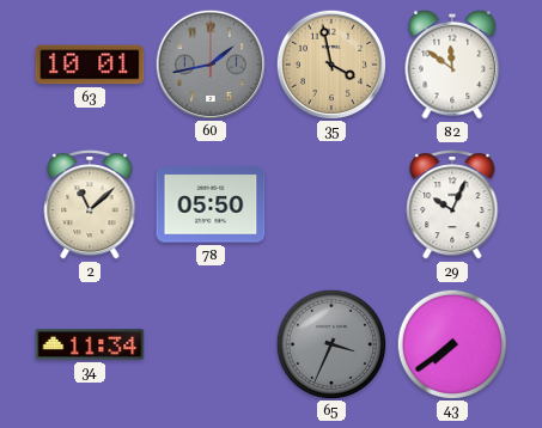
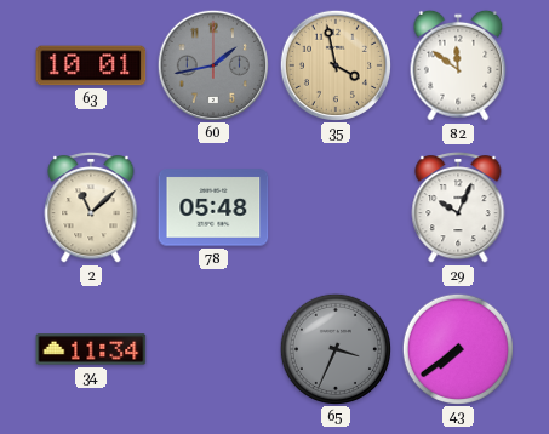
78: 05:50 -> 05:48 (213, 207)
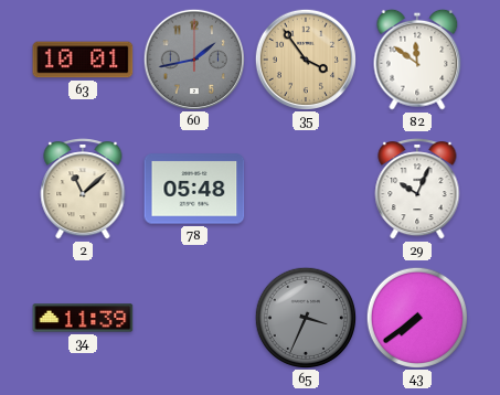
35: 3:58 -> 3:54 (305, 58)
34: 11:34 -> 11:39 (83, 318)
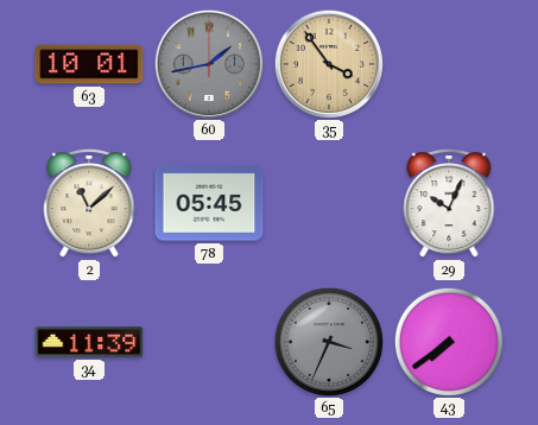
82: 11:51 -> none (417, 60)
78: 05:48 -> 05:45 (209, 203)
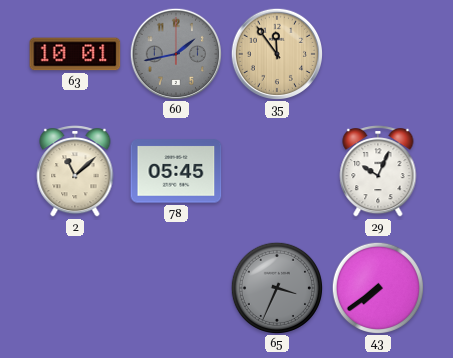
35: 3:54 -> 11:54 (276, 53)
34: 11:39 -> none (89, 342)
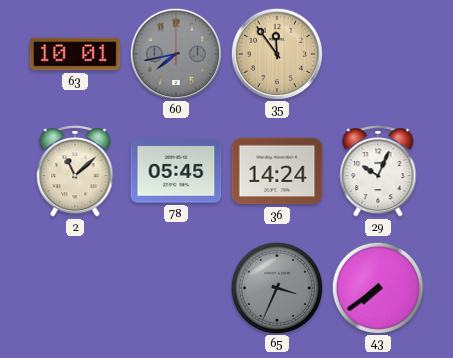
60: 1:43 -> 7:43 (175, 53)
36: none -> 14:24 (277, 171)
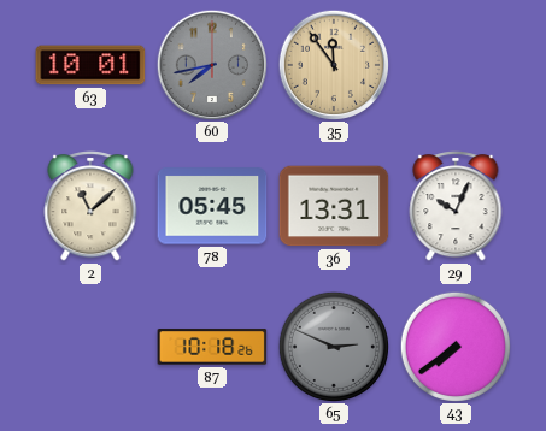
36: 14:24 -> 13:31 (334, 206)
87: none -> 10:18 (212, 347)
65: 3:34 -> 2:49 (333, 346)
